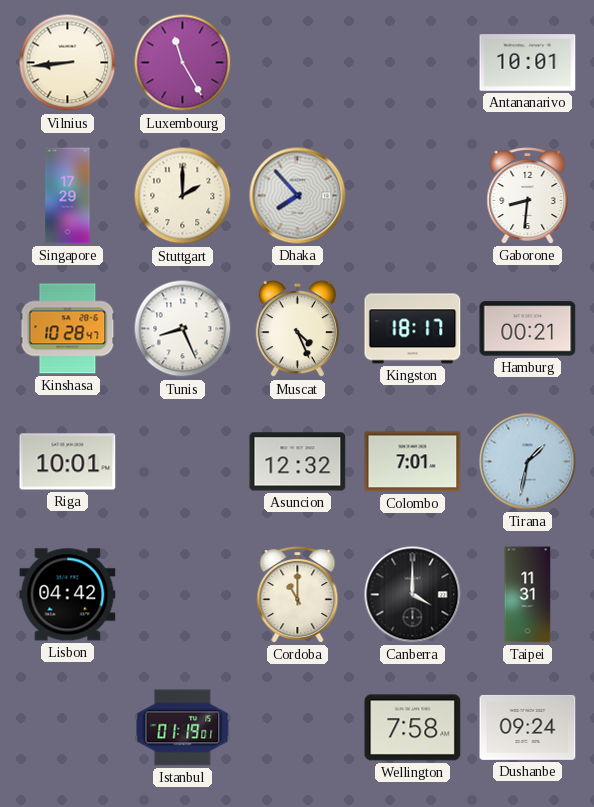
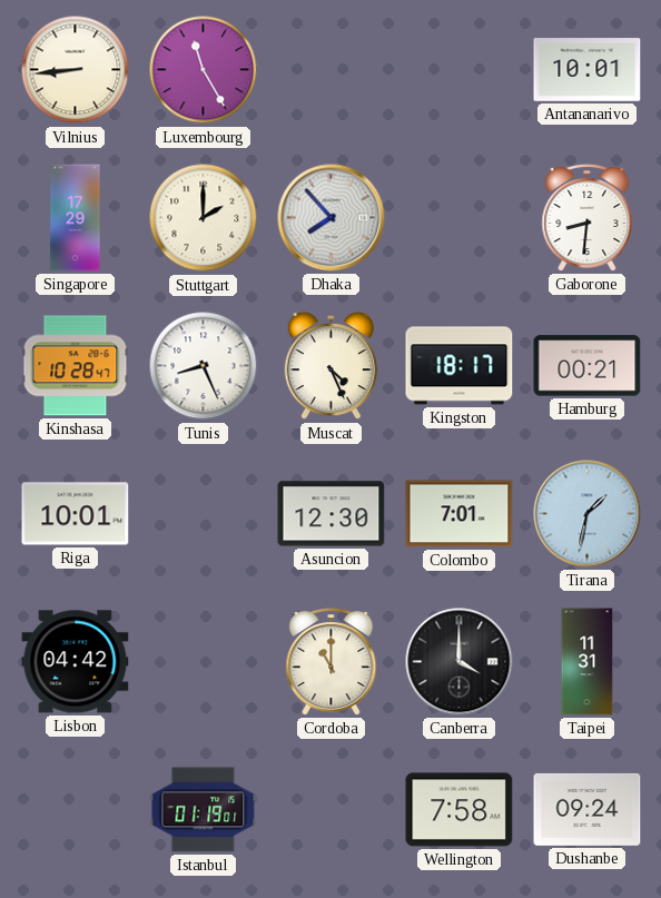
Asuncion: 12:32 -> 12:30 (332, 514)
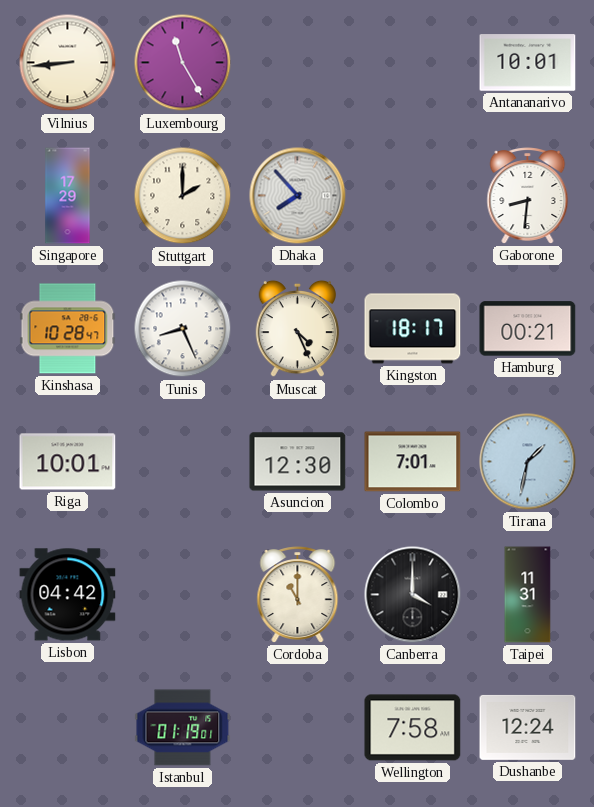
Dushanbe: 09:24 -> 12:24 (528, 727)
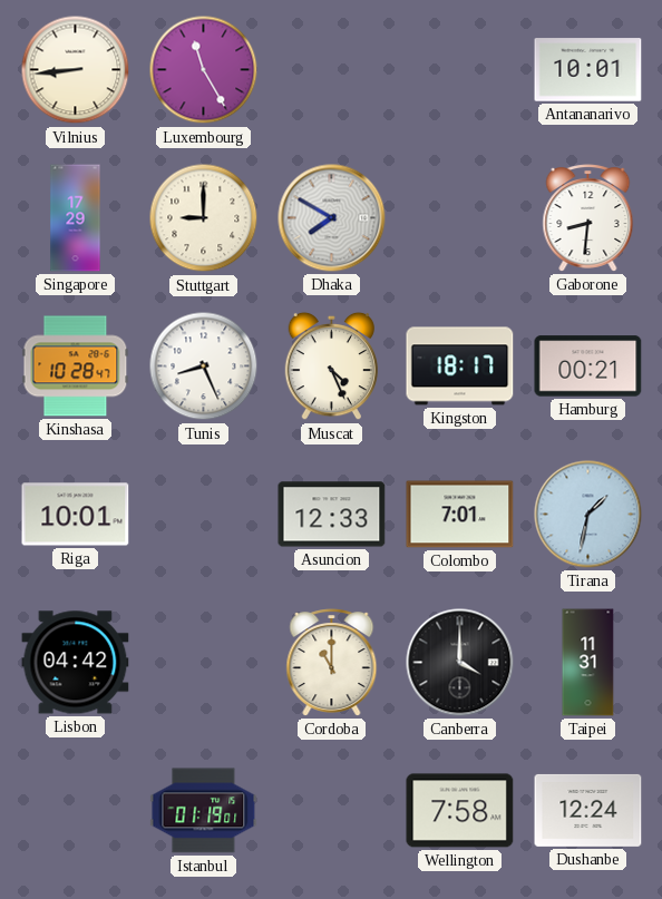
Stuttgart: 2:00 -> 9:00 (204, 218)
Dhaka: 7:53 -> 7:50 (332, 218)
Asuncion: 12:30 -> 12:33 (332, 515)
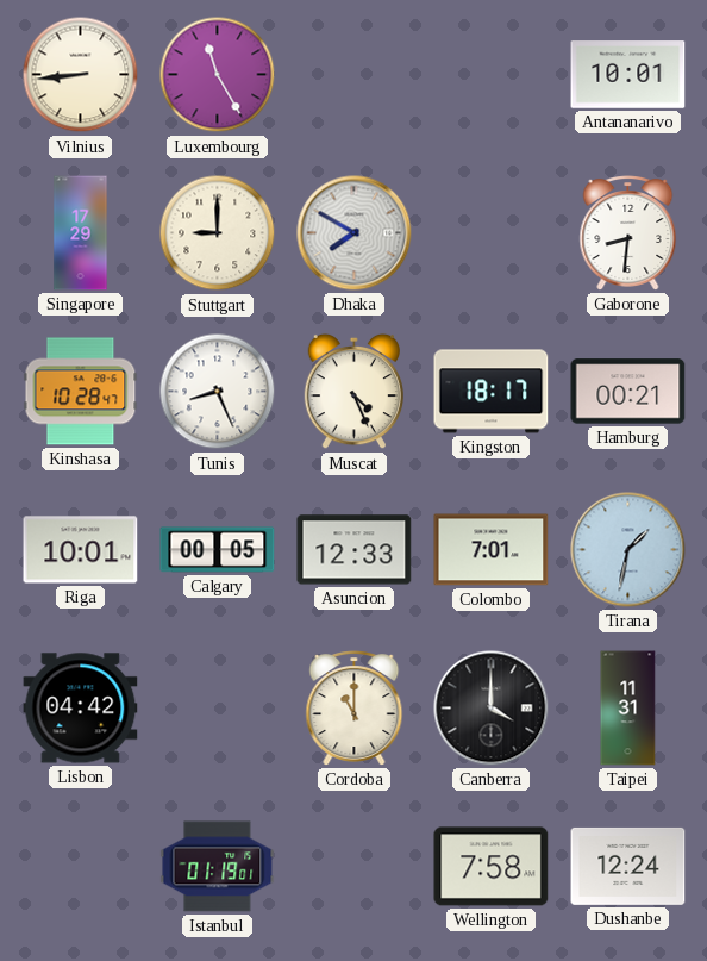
Calgary: none -> 00:05 (218, 550)
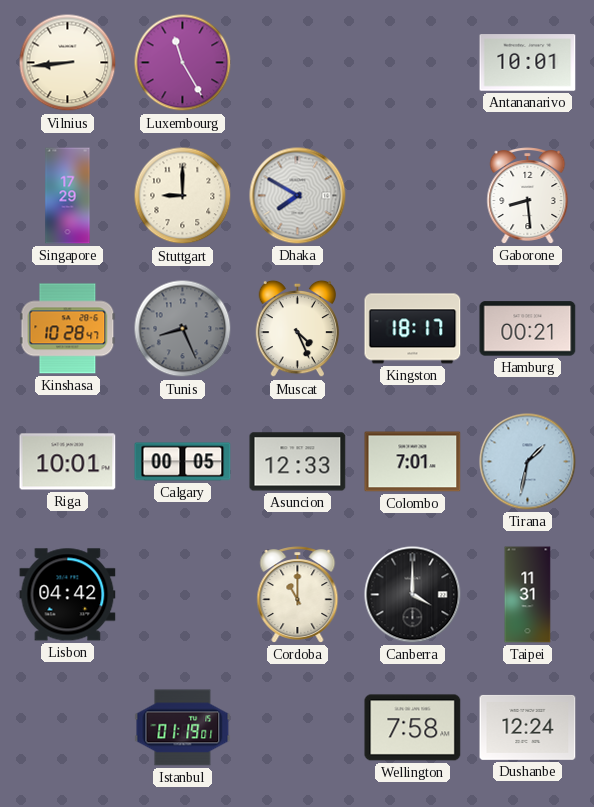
Gaborone: 8:31 -> 8:29 (528, 196)
Tunis dial: white -> grey (183, 329)
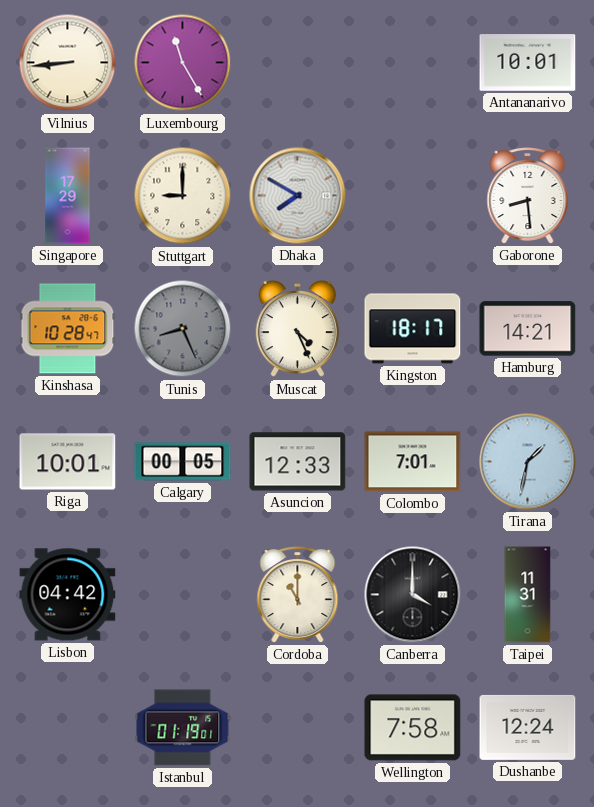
Hamburg: 00:21 -> 14:21 (528, 329)
